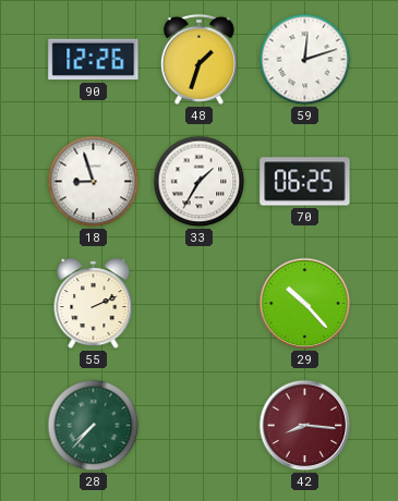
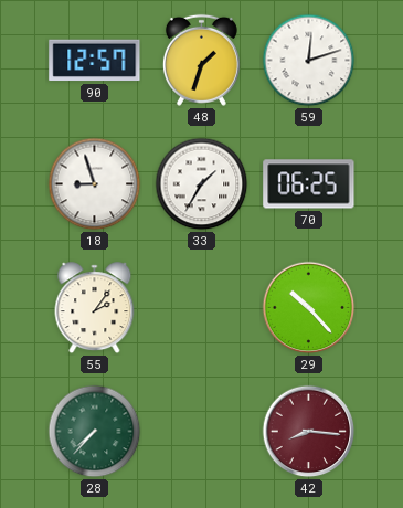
90: 12:26 -> 12:57 (95, 61)
55: 2:11 -> 2:06 (95, 308)
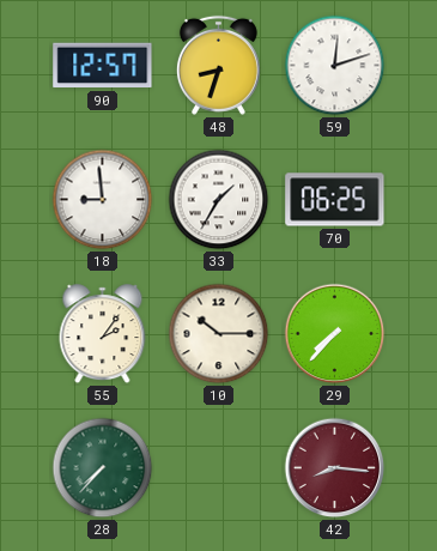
48: 1:33 -> 8:33 (218, 65)
18: 8:57 -> 8:59 (103, 200)
10: none -> 10:15 (219, 334)
29: 10:23 -> 7:37 (335, 334)
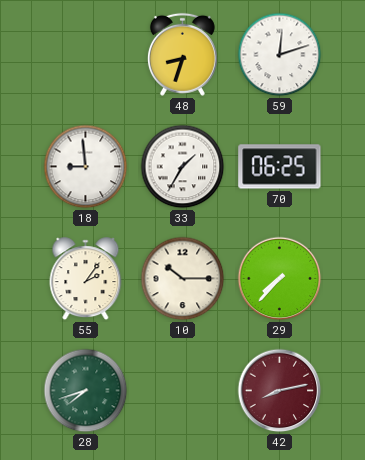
90: 12:57 -> none (103, 66)
28: 7:37 -> 7:42 (86, 391)
42: 8:16 -> 8:13 (280, 391)
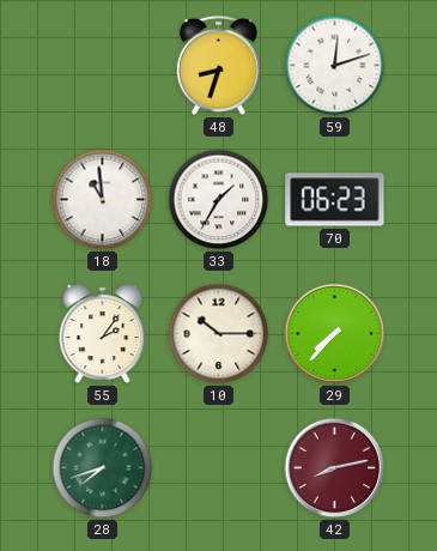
18: 8:59 -> 10:59 (103, 200)
70: 06:25 -> 06:23 (335, 200)
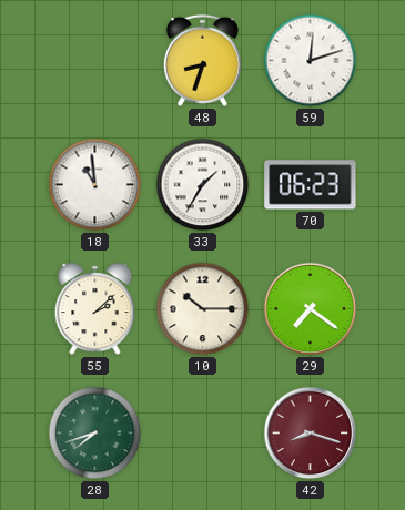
55: 2:06 -> 2:08 (95, 309)
29: 7:37 -> 7:21 (311, 309)
42: 8:13 -> 8:18 (311, 433)
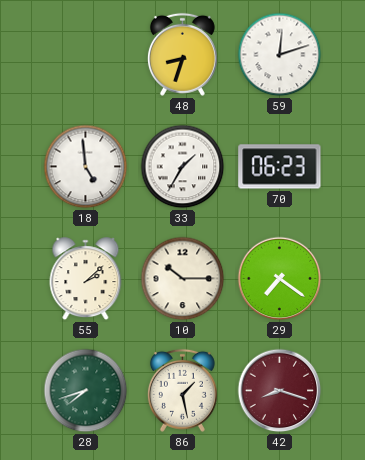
18: 10:59 -> 4:59 (86, 167)
86: none -> 1:28 (182, 390)
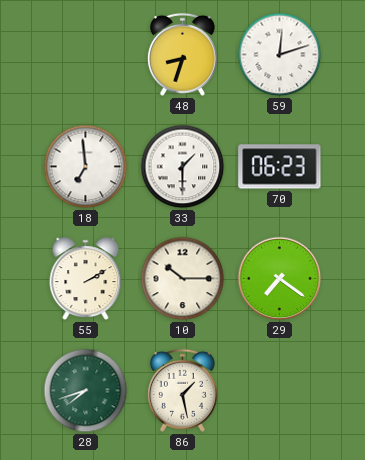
18: 4:59 -> 6:59 (86, 167)
33: 1:35 -> 1:30 (183, 167)
55: 2:08 -> 2:10 (86, 279)
42: 8:18 -> none (280, 391)
